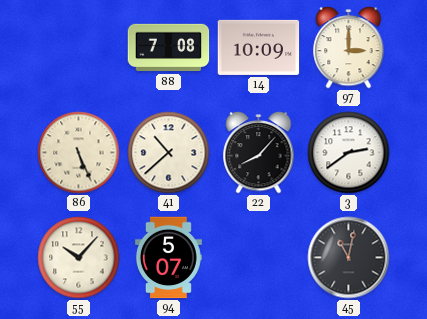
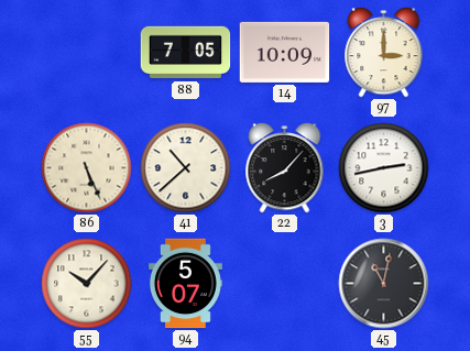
88: 7:08 -> 7:05 (186, 53)
3: 2:39 -> 2:43 (384, 168)
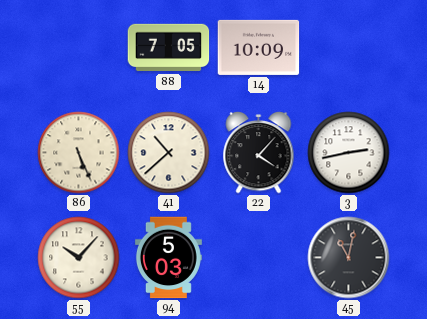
97: 3:00 -> none (384, 53)
22: 8:07 -> 4:07 (259, 153)
94: 5:07 -> 5:03 (168, 258)
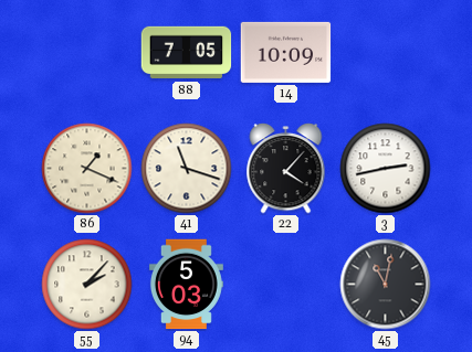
86: 5:26 -> 1:19 (87, 169)
41: 10:38 -> 11:18 (187, 169)
55: 10:07 -> 2:07 (87, 285)
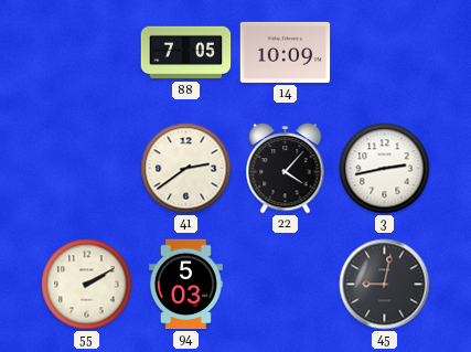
86: 1:19 -> none (87, 169)
41: 11:18 -> 2:39 (186, 169)
55: 2:07 -> 2:10 (87, 285)
45: 11:02 -> 9:02 (385, 285)
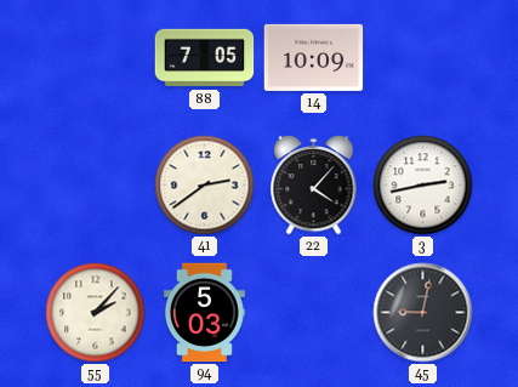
55: 2:10 -> 2:07 (96, 313)
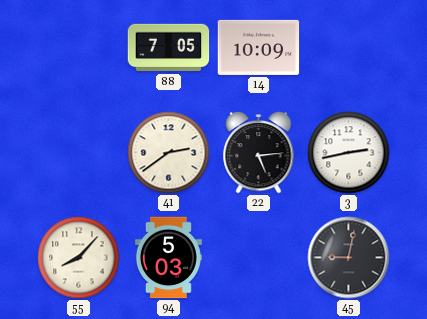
22: 4:07 -> 5:14 (259, 153)
55: 2:07 -> 8:07 (79, 258)
